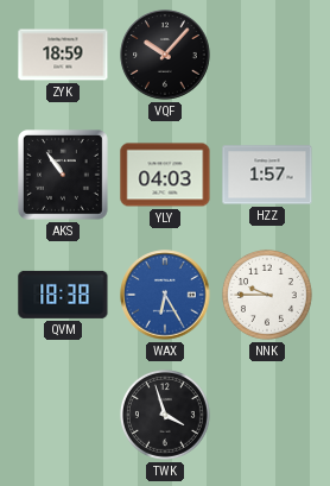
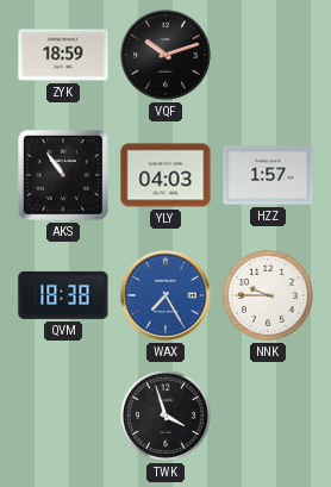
VQF: 10:07 -> 10:12 (165, 55)
WAX: 6:25 -> 7:25 (165, 295)
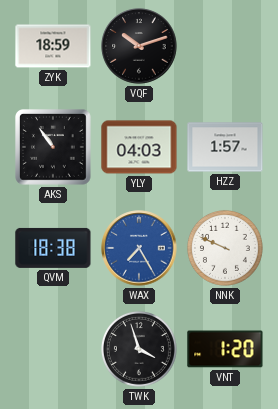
NNK: 9:45 -> 9:49 (225, 248)
VNT: none -> 1:20 (225, 349)
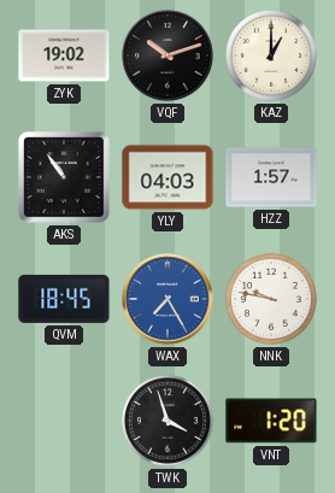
ZYK: 18:59 -> 19:02 (64, 55)
KAZ: none -> 1:00 (271, 55)
QVM: 18:38 -> 18:45 (64, 299)
NNK: 9:49 -> 9:47 (271, 299)
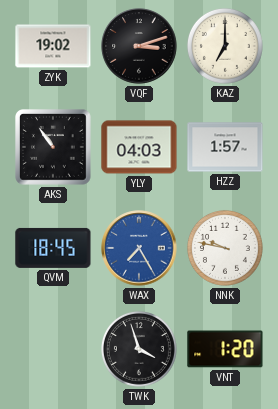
VQF: 10:12 -> 3:12 (139, 46)
KAZ: 1:00 -> 7:00 (225, 46)
